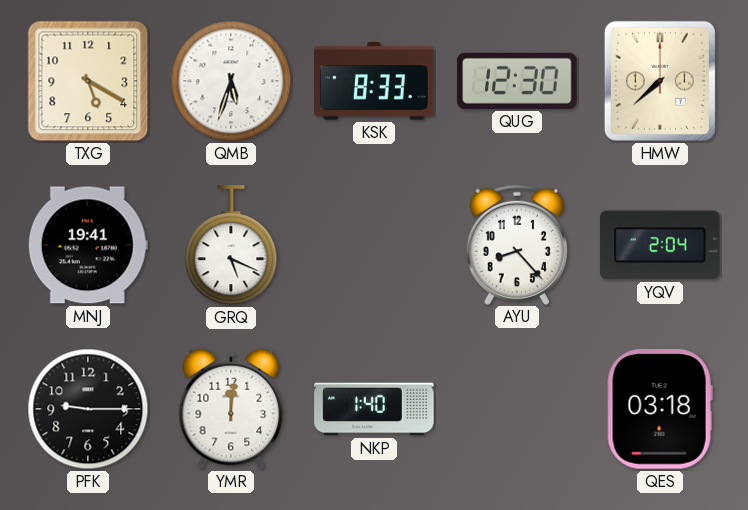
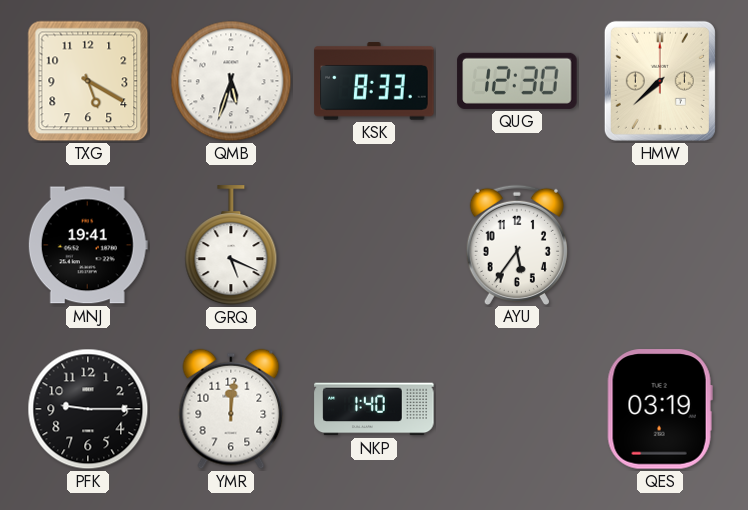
AYU: 8:23 -> 5:36 (517, 244)
YQV: 2:04 -> none (660, 245)
QES: 03:18 -> 03:19 (660, 409)
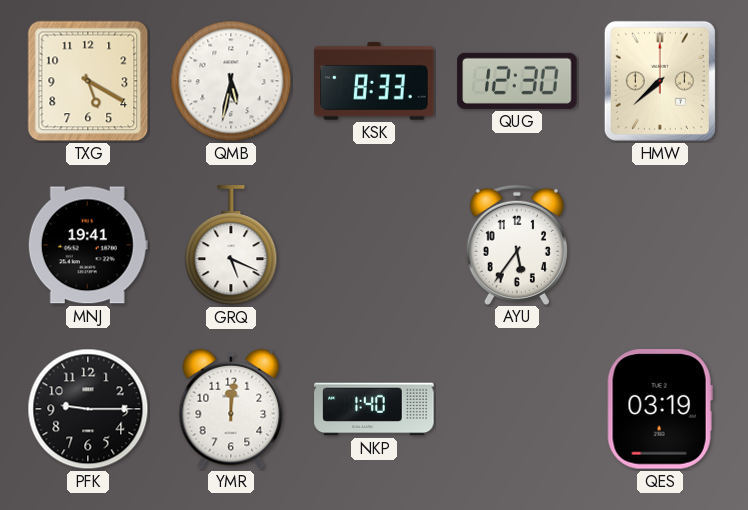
QMB: 5:33 -> 5:32 (231, 81)
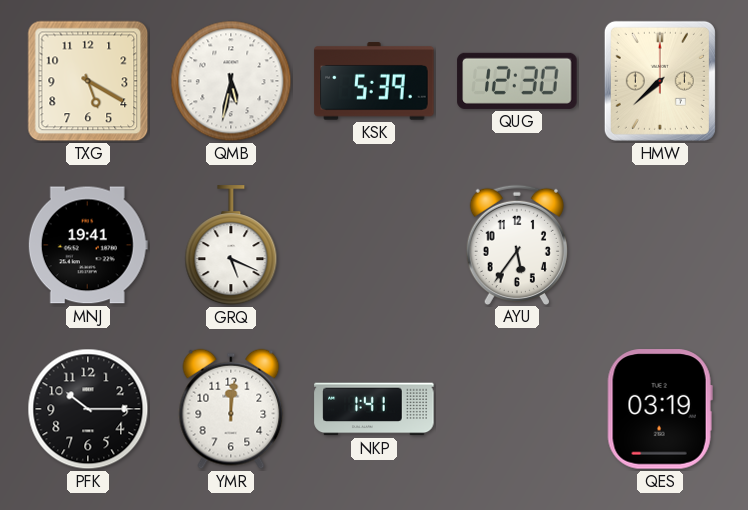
KSK: 8:33 -> 5:39 (374, 81)
PFK: 9:15 -> 10:15 (88, 409)
NKP: 1:40 -> 1:41 (374, 409)
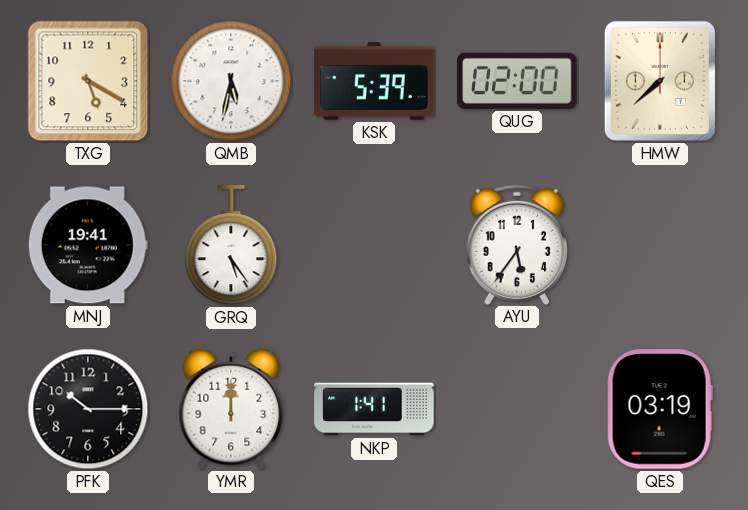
QUG: 12:30 -> 02:00 (517, 81)
GRQ: 5:19 -> 5:24 (231, 246)
YMR: 12:01 -> 12:00 (231, 409)
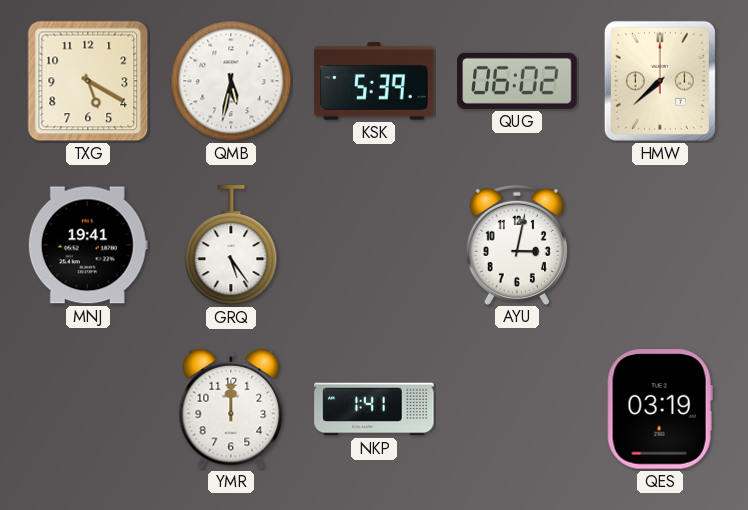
QUG: 02:00 -> 06:02 (517, 81)
AYU: 5:36 -> 3:02 (517, 244)
PFK: 10:15 -> none (88, 409)
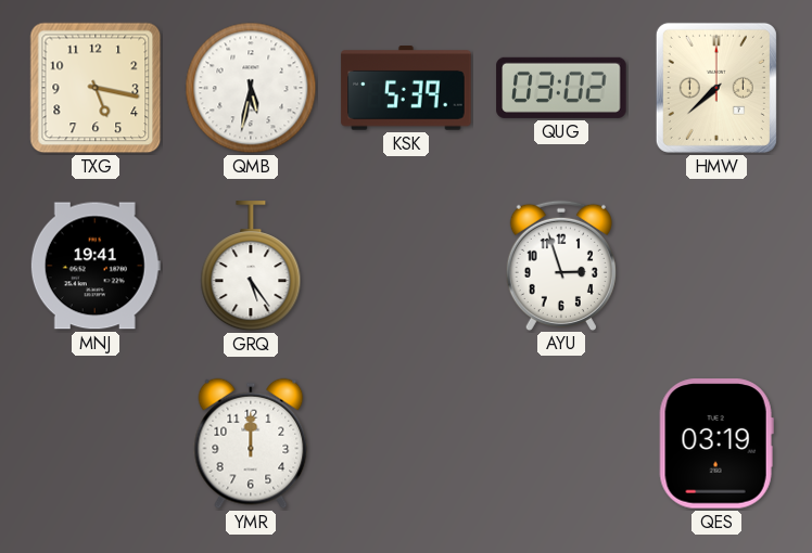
TXG: 5:20 -> 5:17 (96, 88)
QUG: 06:02 -> 03:02 (561, 88)
AYU: 3:02 -> 2:57 (561, 265)
NKP: 1:41 -> none (374, 409)
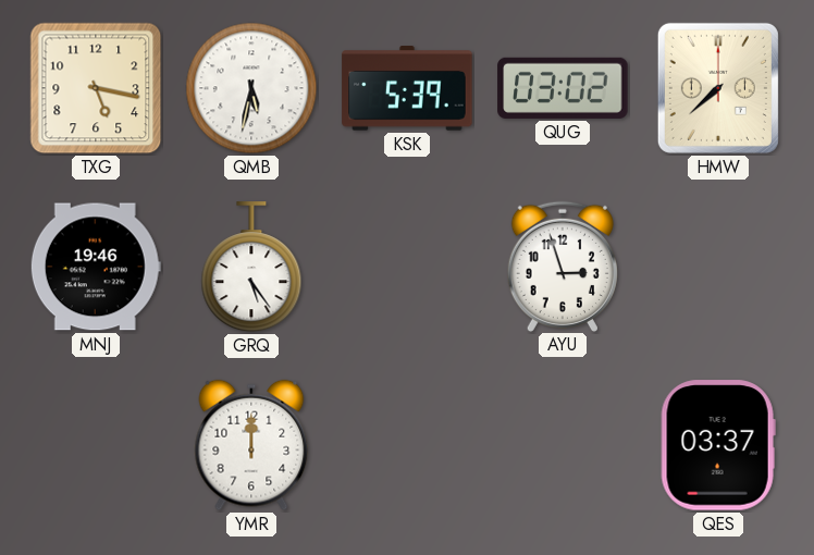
MNJ: 19:41 -> 19:46 (96, 267)
QES: 03:19 -> 03:37 (718, 445)
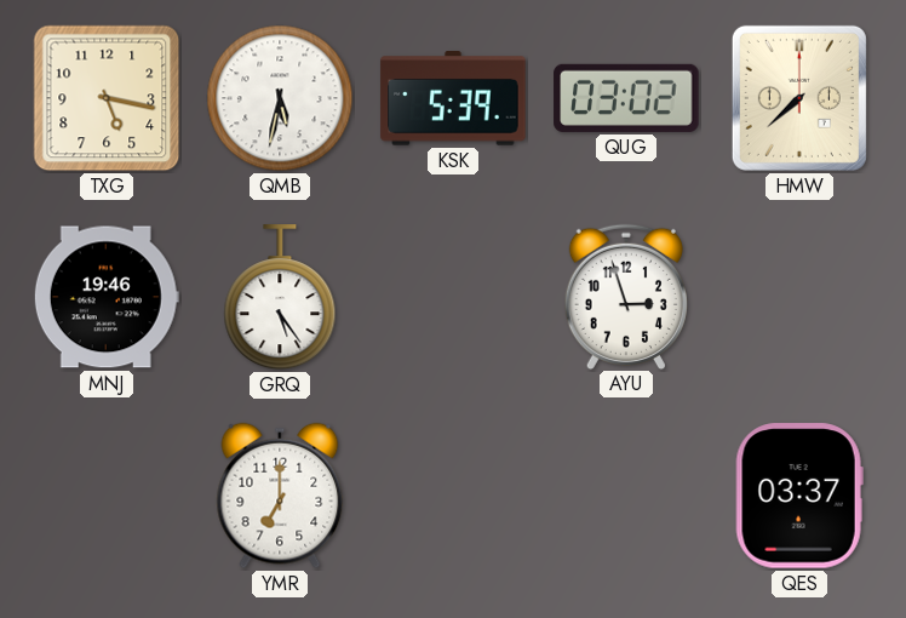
YMR: 12:00 -> 7:00 (280, 496)
